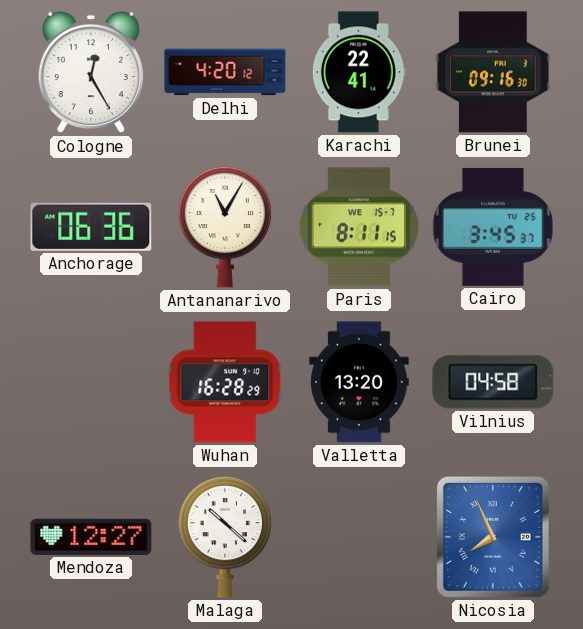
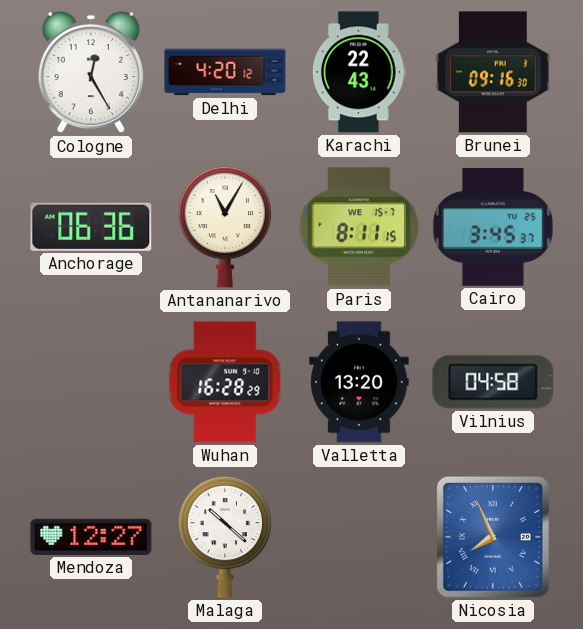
Karachi: 22:41 -> 22:43 (359, 72)
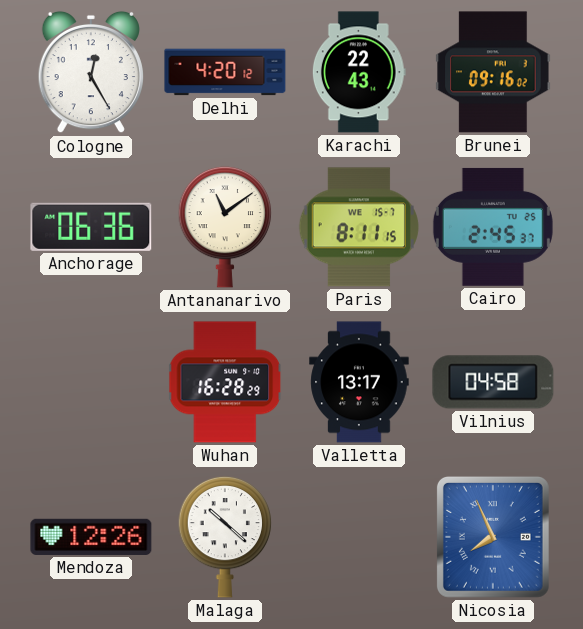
Brunei: 09:16:30 -> 09:16:02 (493, 72)
Antananarivo: 11:05 -> 11:09 (225, 227)
Cairo: 3:45 -> 2:45 (493, 227)
Valletta: 13:20 -> 13:17 (359, 382)
Mendoza: 12:27 -> 12:26 (91, 537)
